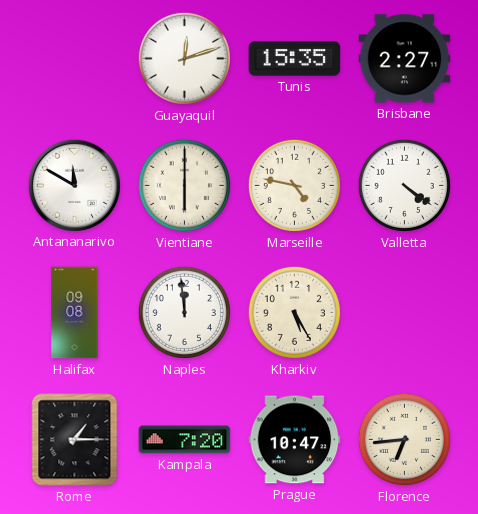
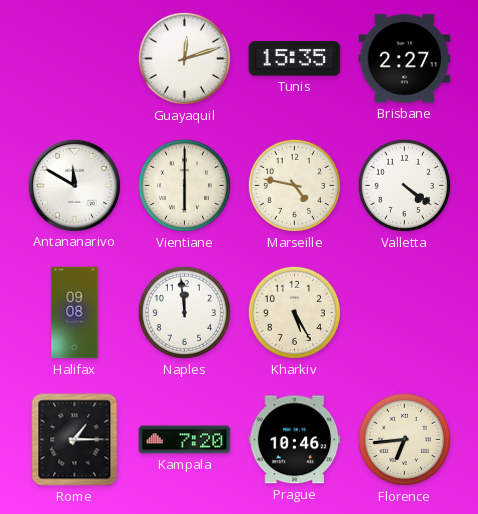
Prague: 10:47 -> 10:46 (295, 440)
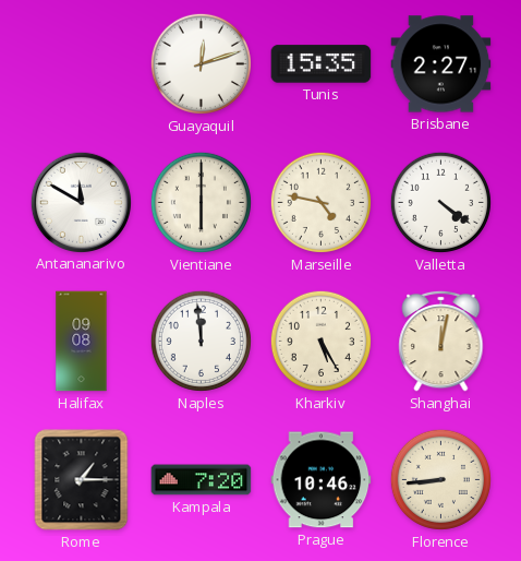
Shanghai: none -> 12:02 (441, 341)
Florence: 6:44 -> 8:44 (440, 479)
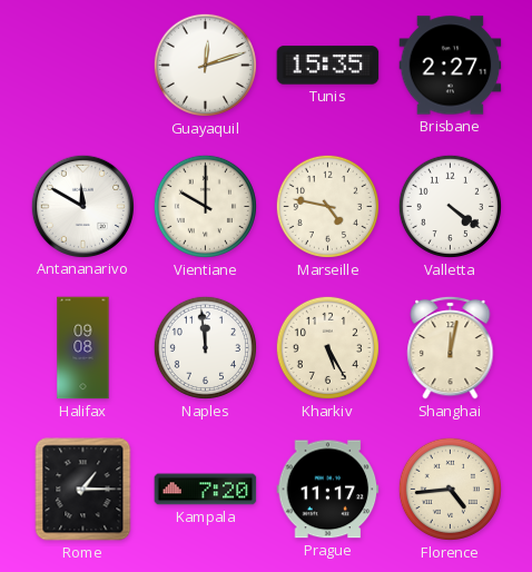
Vientiane: 6:00 -> 10:00 (205, 206)
Prague: 10:46 -> 11:17 (328, 490)
Florence: 8:44 -> 4:44 (450, 489)
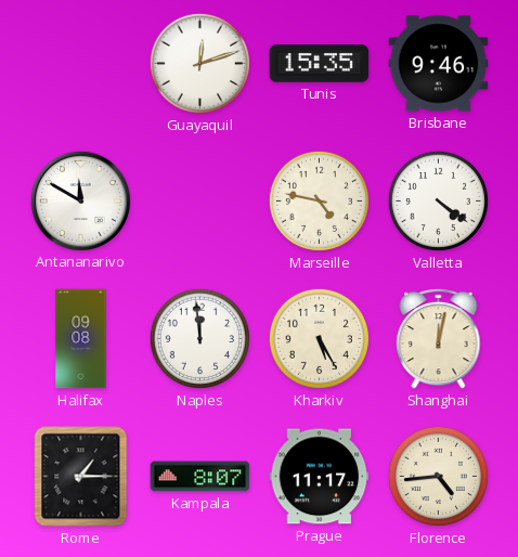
Brisbane: 2:27 -> 9:46 (439, 64)
Vientiane: 10:00 -> none (205, 206)
Kampala: 7:20 -> 8:07 (200, 477)
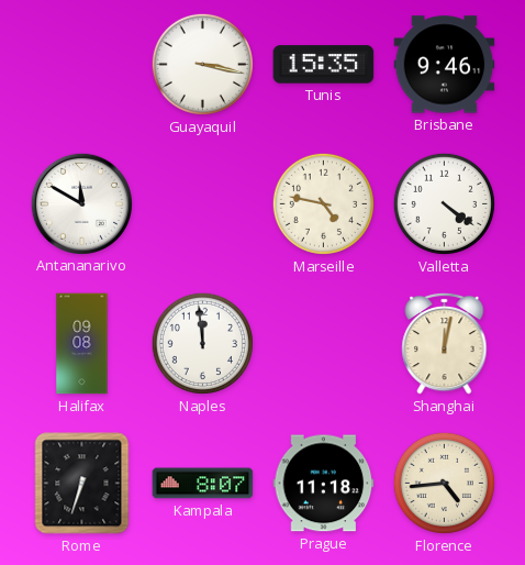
Guayaquil: 12:12 -> 3:17 (202, 64)
Kharkiv: 5:25 -> none (319, 338)
Rome: 1:15 -> 6:33 (82, 484)
Prague: 11:17 -> 11:18 (324, 484)
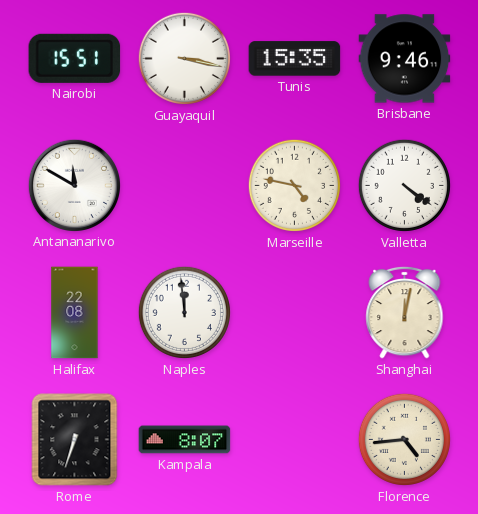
Nairobi: none -> 15:51 (75, 58)
Halifax: 09:08 -> 22:08 (75, 313)
Prague: 11:18 -> none (324, 484)
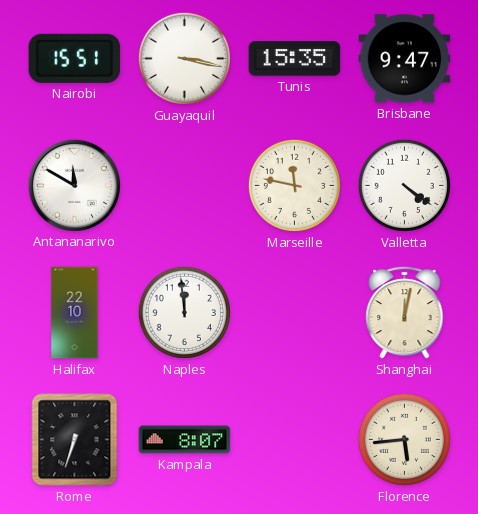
Brisbane: 9:46 -> 9:47 (405, 59)
Marseille: 4:47 -> 11:47 (294, 185)
Halifax: 22:08 -> 22:10 (75, 313)
Florence: 4:44 -> 5:44 (404, 439)
